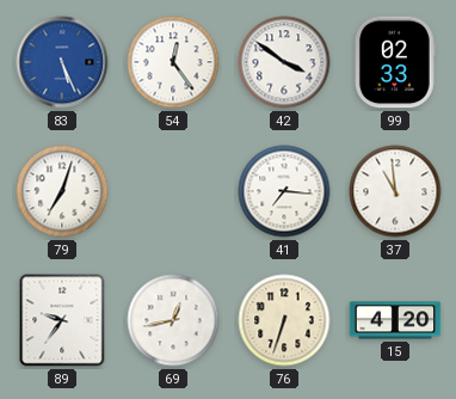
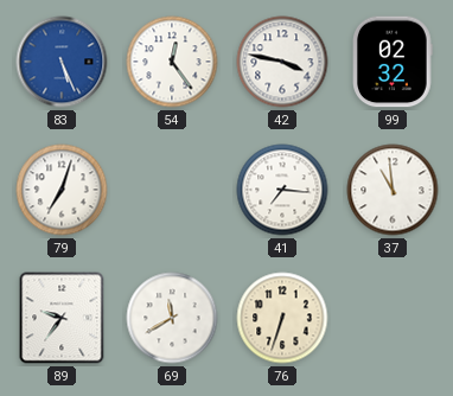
42: 3:51 -> 3:47 (282, 62)
99: 02:33 -> 02:32 (394, 62)
69: 12:43 -> 11:40 (172, 318)
15: 4:20 -> none (395, 320)
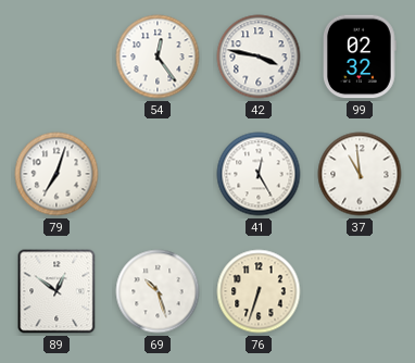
83: 5:26 -> none (62, 62)
41: 7:16 -> 12:25 (259, 174)
89: 9:36 -> 12:51 (56, 291)
69: 11:40 -> 10:27 (158, 291)
